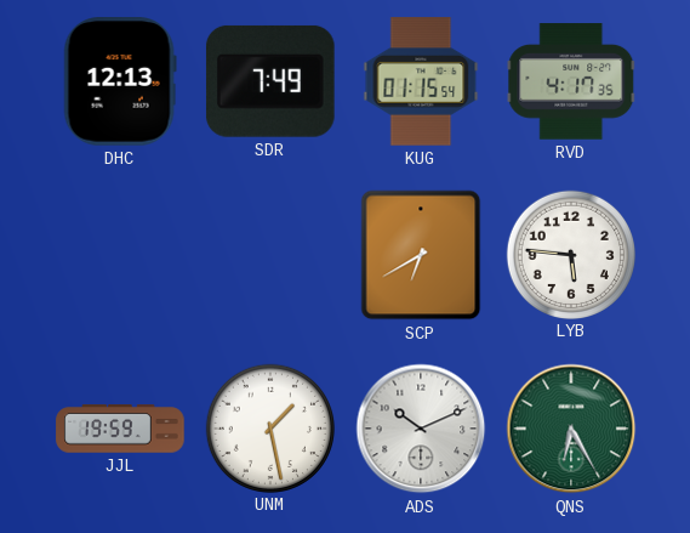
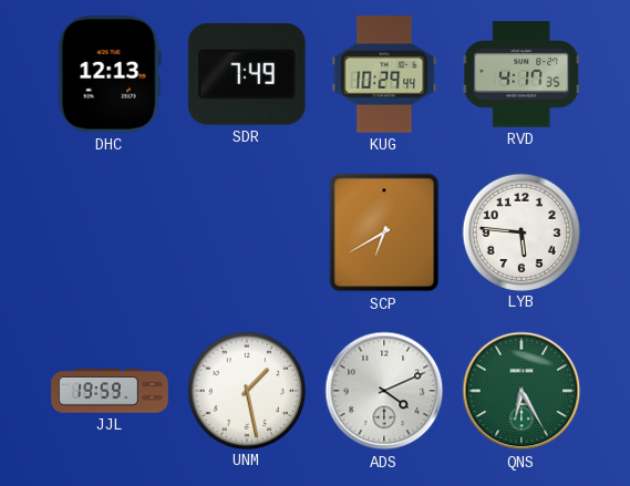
KUG: 01:15 -> 10:29 (384, 74)
ADS: 10:11 -> 4:11 (384, 391)
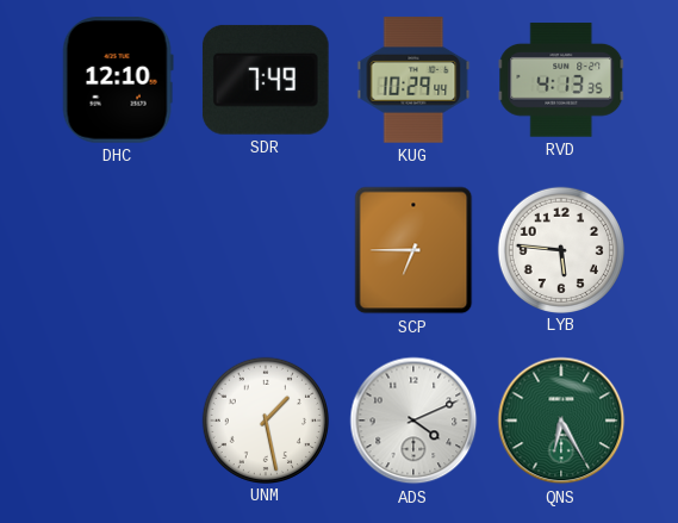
DHC: 12:13 -> 12:10 (118, 80)
RVD: 4:17 -> 4:13 (561, 80)
SCP: 6:40 -> 6:45 (413, 250)
JJL: 19:59 -> none (110, 391)
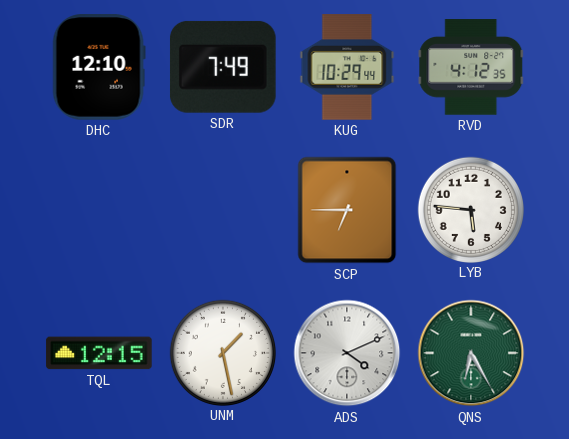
RVD: 4:13 -> 4:12 (471, 67)
TQL: none -> 12:15 (99, 353)
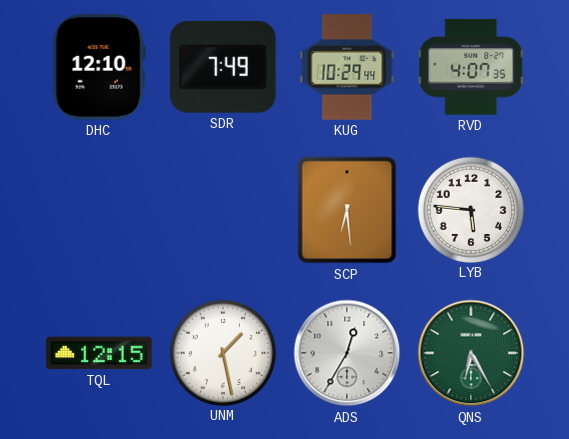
RVD: 4:12 -> 4:07 (471, 67)
SCP: 6:45 -> 6:29 (347, 210)
ADS: 4:11 -> 12:35 (347, 353)
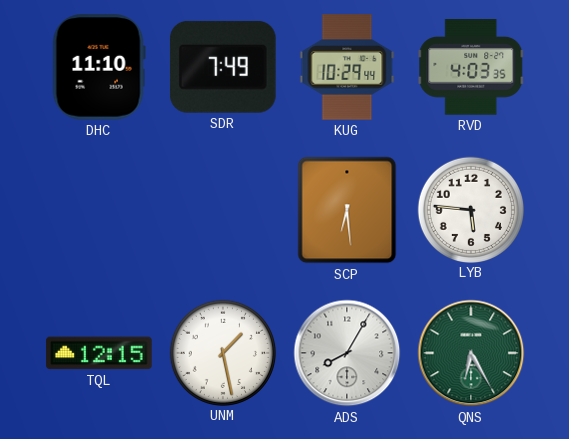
DHC: 12:10 -> 11:10 (99, 67)
RVD: 4:07 -> 4:03 (471, 67)
ADS: 12:35 -> 8:05 (347, 353)
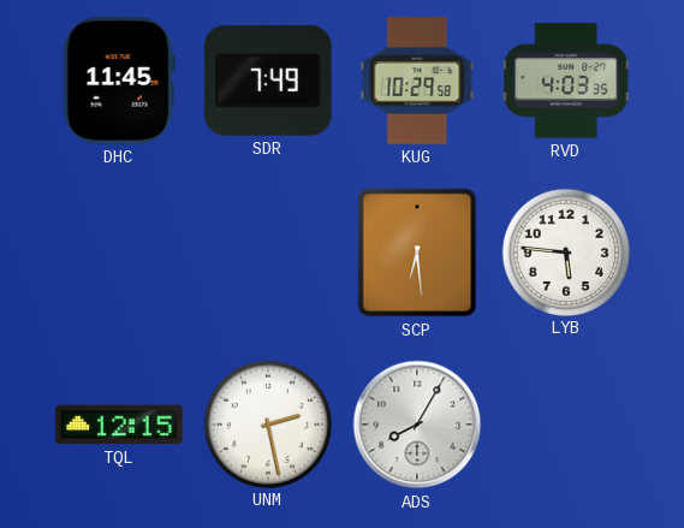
DHC: 11:10 -> 11:45 (119, 81)
KUG: 10:29:44 -> 10:29:58 (417, 81)
UNM: 1:28 -> 2:28 (267, 423)
QNS: 6:25 -> none (471, 353)
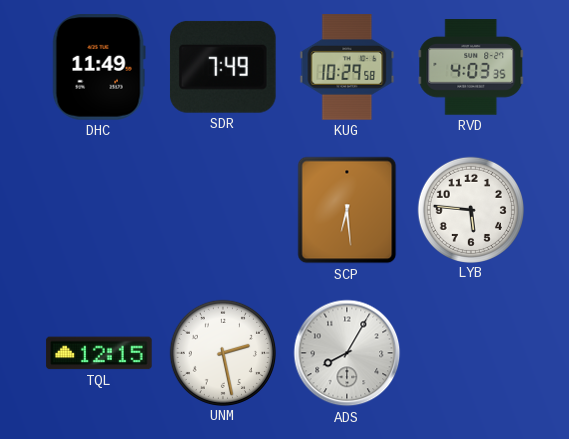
DHC: 11:45 -> 11:49 (99, 67)
